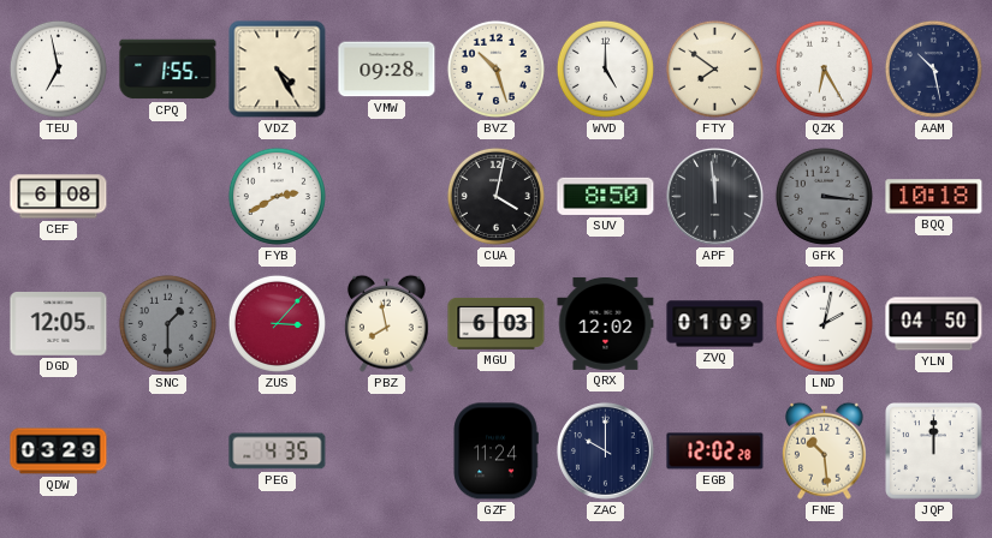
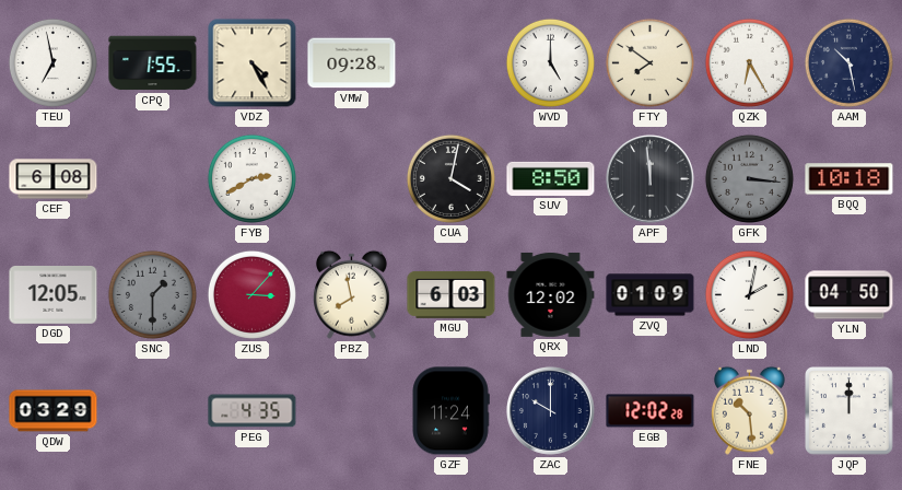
BVZ: 10:27 -> none (495, 68)
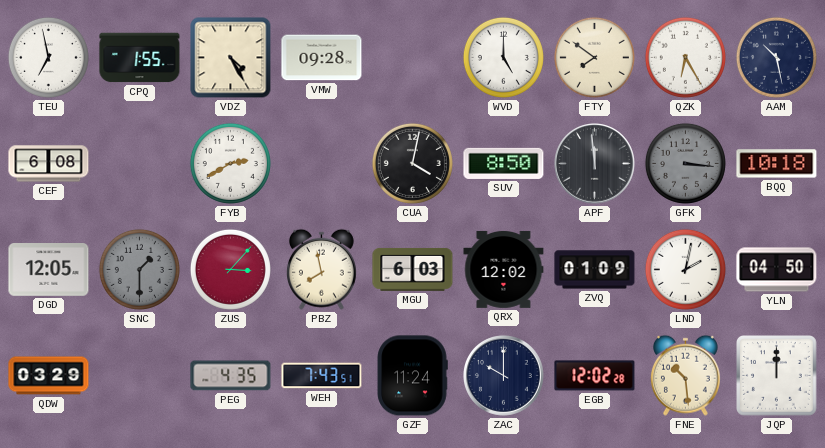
WEH: none -> 7:43 (322, 376)
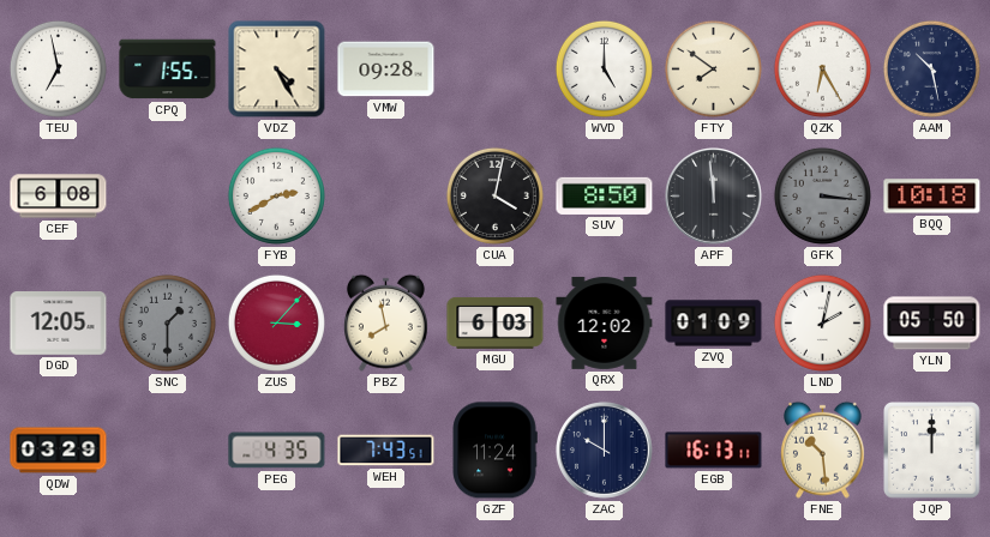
YLN: 04:50 -> 05:50 (932, 324)
EGB: 12:02 -> 16:13 (714, 451)
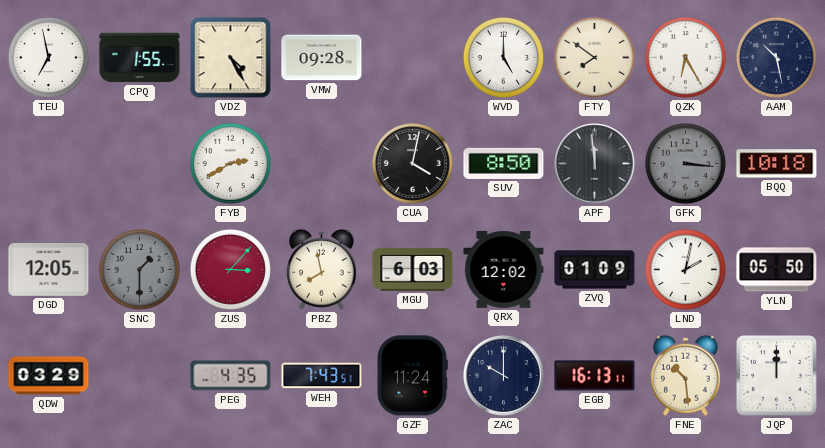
CEF: 6:08 -> none (59, 197)
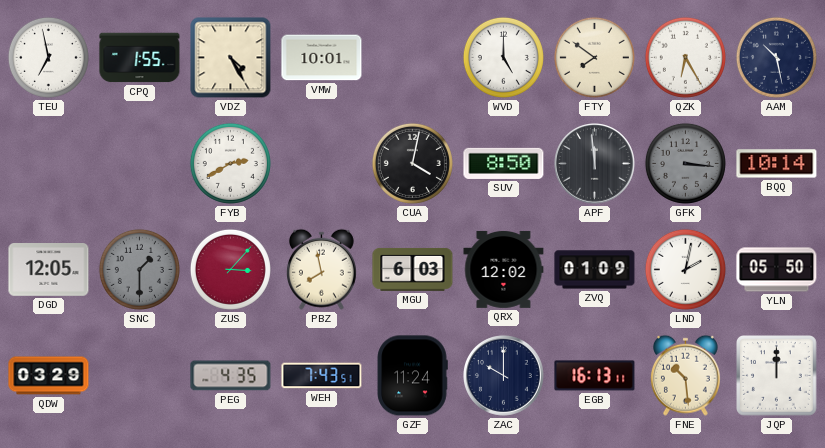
VMW: 09:28 -> 10:01 (322, 58)
BQQ: 10:18 -> 10:14 (777, 164)
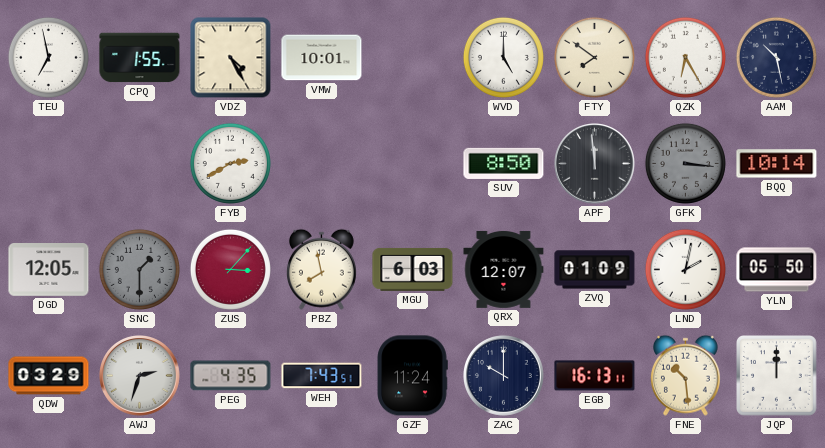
CUA: 4:02 -> none (412, 163)
QRX: 12:02 -> 12:07 (504, 269)
AWJ: none -> 2:33 (140, 376)
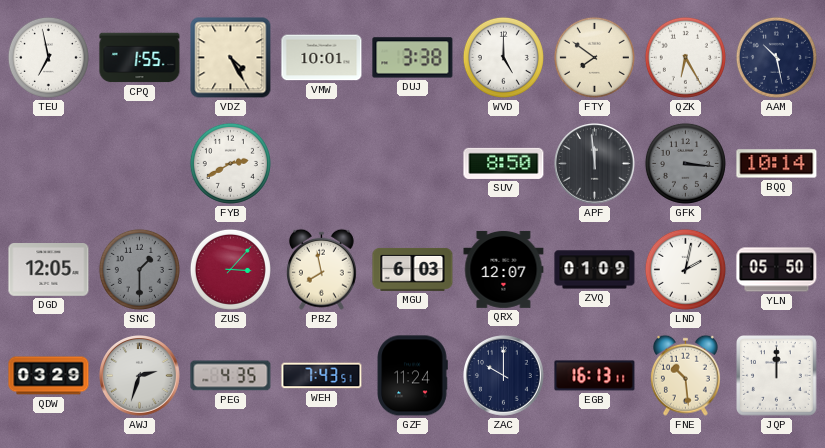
DUJ: none -> 3:38 (413, 58)
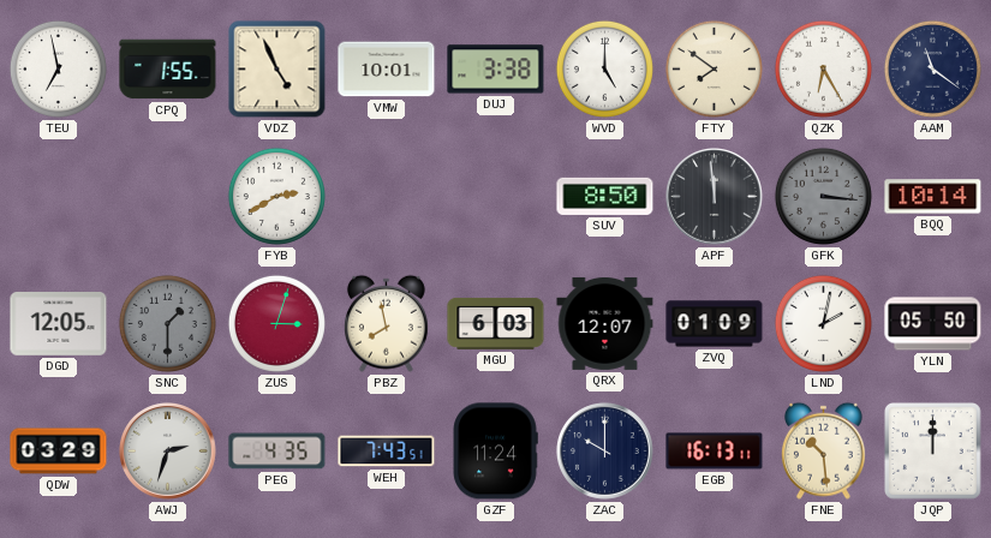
VDZ: 4:25 -> 4:56 (277, 70)
AAM: 10:28 -> 11:21 (932, 68)
ZUS: 3:07 -> 3:03 (276, 323)
